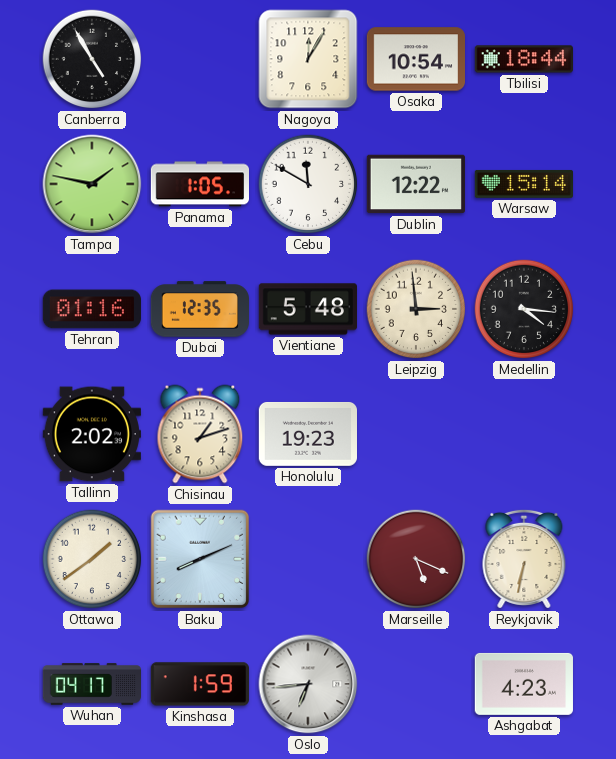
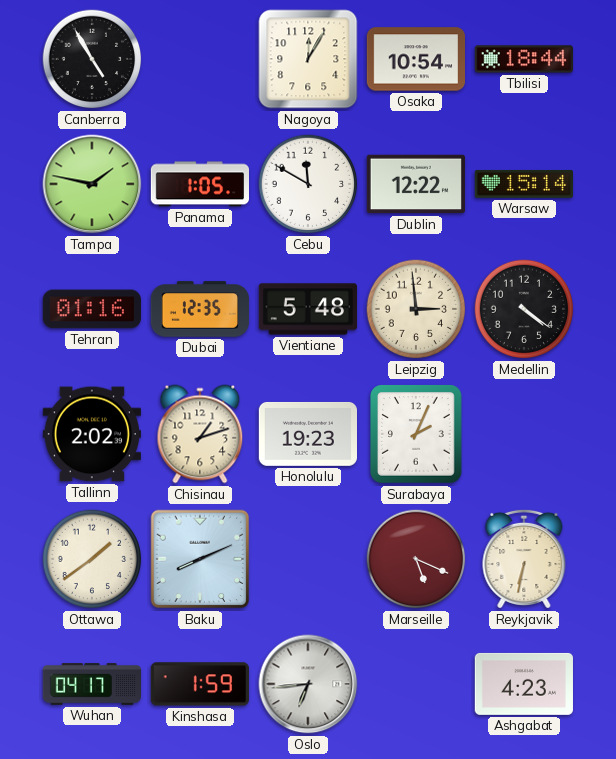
Medellin: 4:16 -> 4:21 (524, 309)
Surabaya: none -> 2:04 (417, 435)
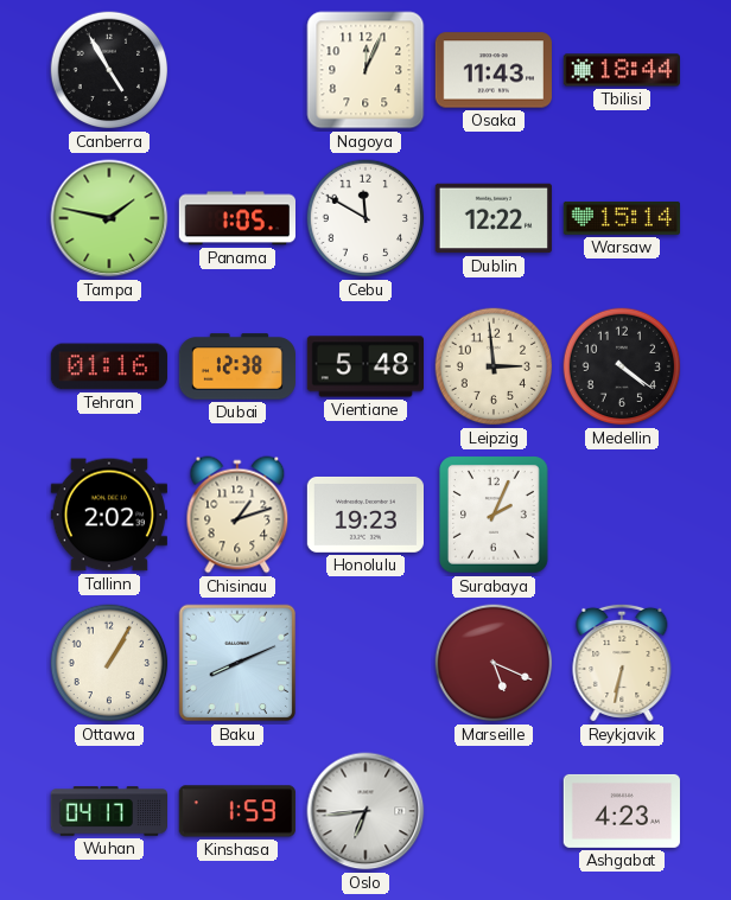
Nagoya: 12:05 -> 12:04 (366, 70)
Osaka: 10:54 -> 11:43 (492, 70)
Dubai: 12:35 -> 12:38 (236, 366)
Ottawa: 1:39 -> 1:05 (109, 663)
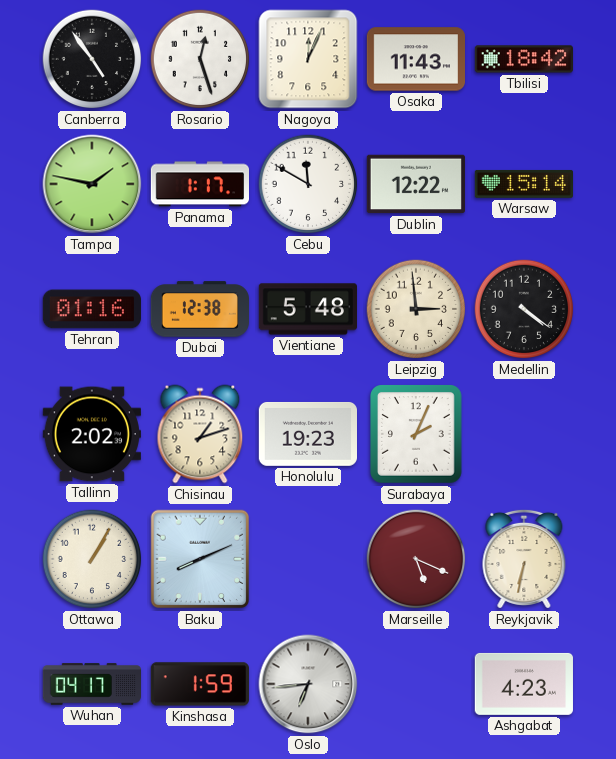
Canberra: 4:55 -> 4:54 (92, 59)
Rosario: none -> 12:27 (200, 59)
Tbilisi: 18:44 -> 18:42 (523, 59)
Panama: 1:05 -> 1:17 (199, 184)
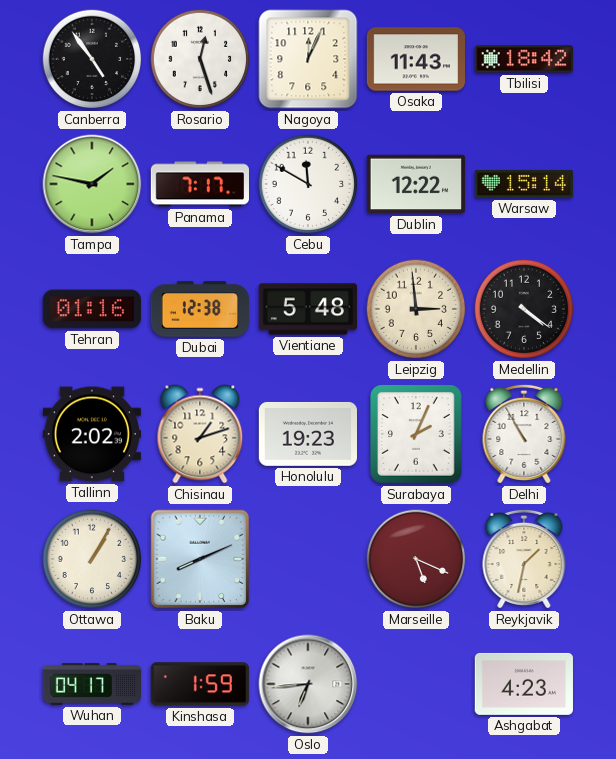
Panama: 1:17 -> 7:17 (199, 184)
Delhi: none -> 10:55 (524, 434)
Reykjavik: 6:32 -> 1:32 (524, 559)
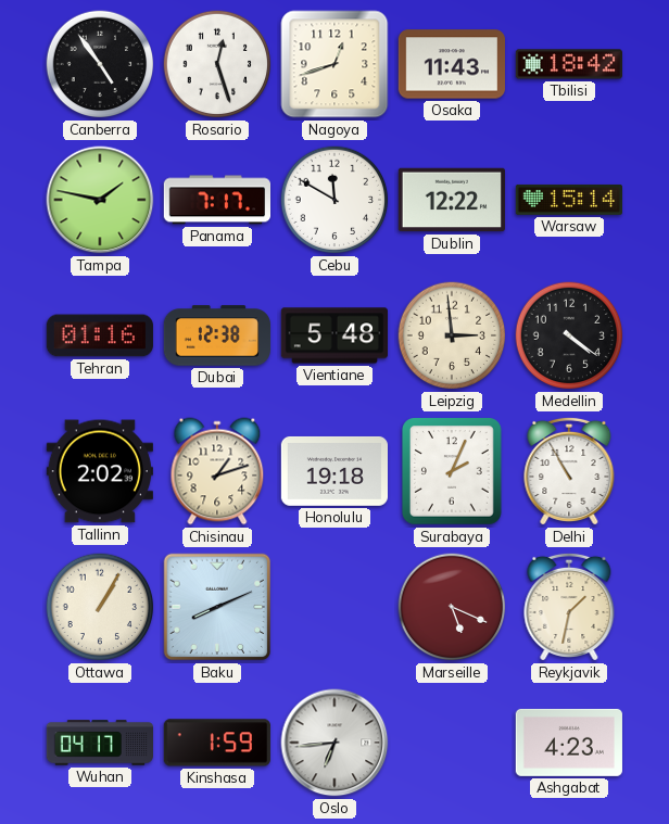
Nagoya: 12:04 -> 12:42 (335, 64)
Honolulu: 19:23 -> 19:18 (333, 471)
